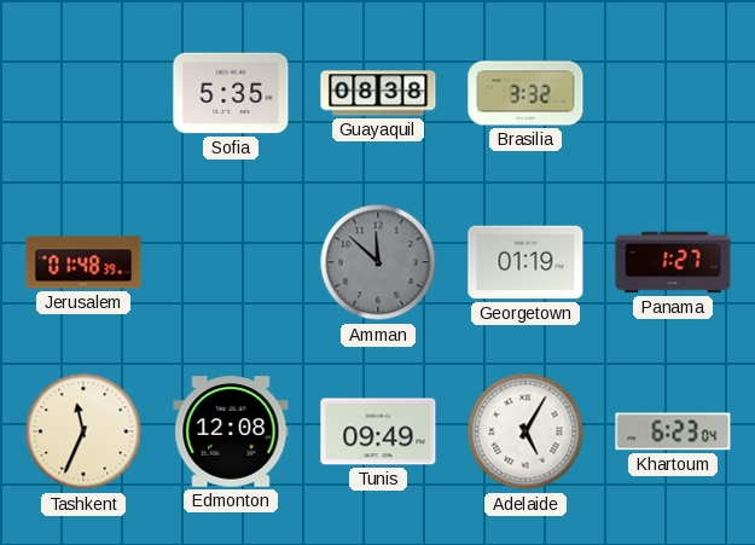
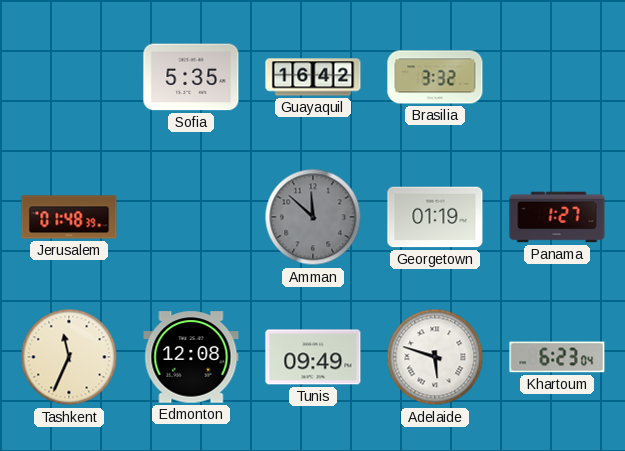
Guayaquil: 08:38 -> 16:42 (313, 77)
Adelaide: 5:05 -> 5:48 (435, 357)
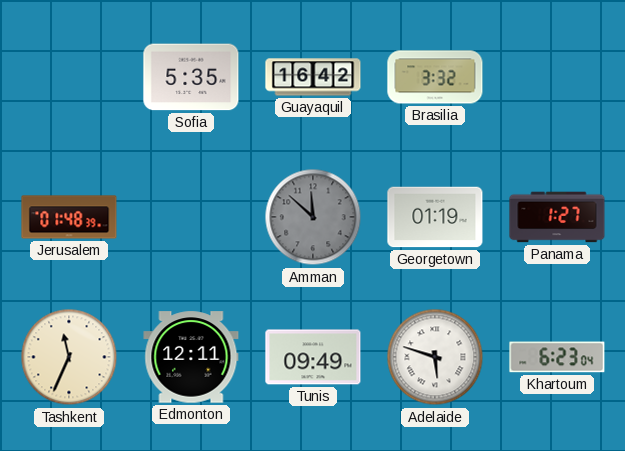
Edmonton: 12:08 -> 12:11 (191, 357)
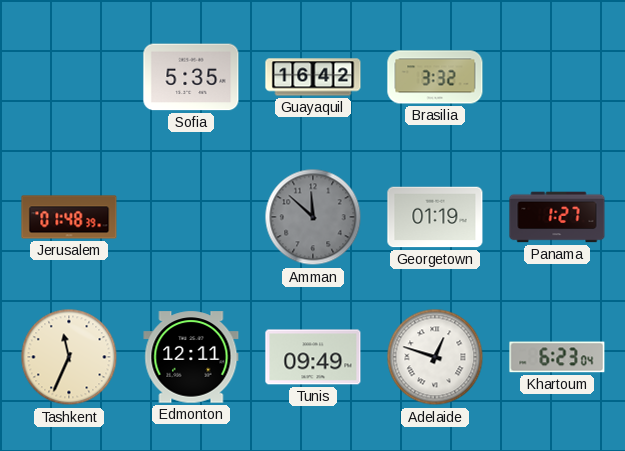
Adelaide: 5:48 -> 12:48 (435, 357)
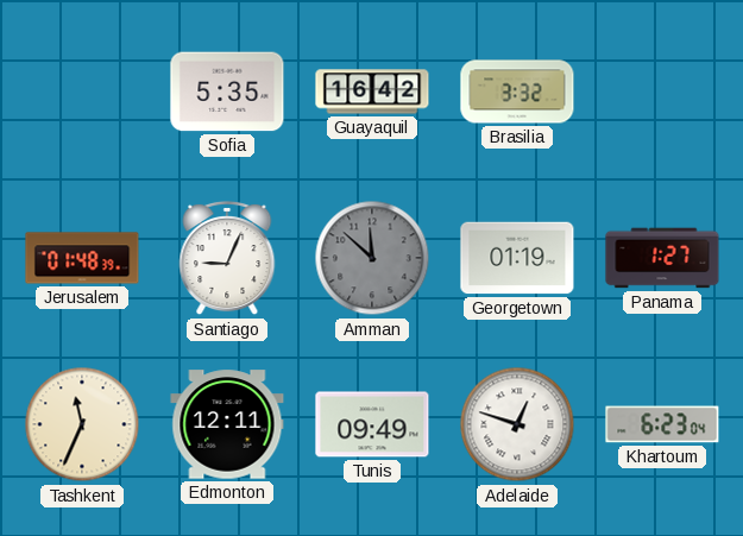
Santiago: none -> 9:04 (227, 258)
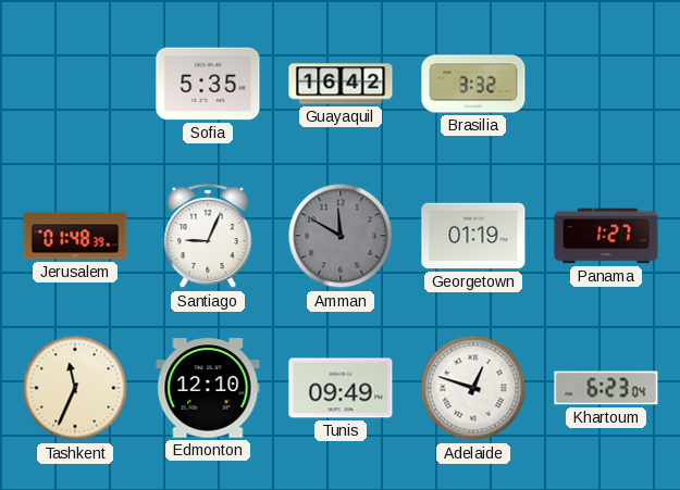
Amman: 11:52 -> 11:50 (341, 236)
Edmonton: 12:11 -> 12:10 (208, 388)
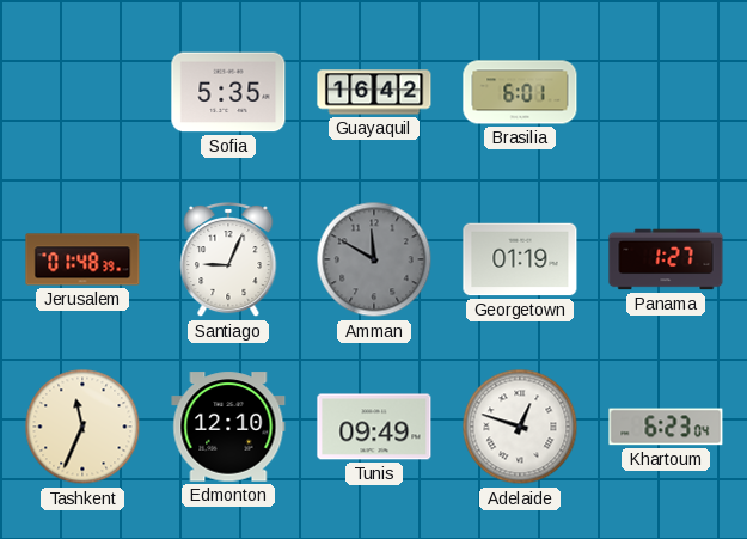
Brasilia: 3:32 -> 6:01 (520, 92)
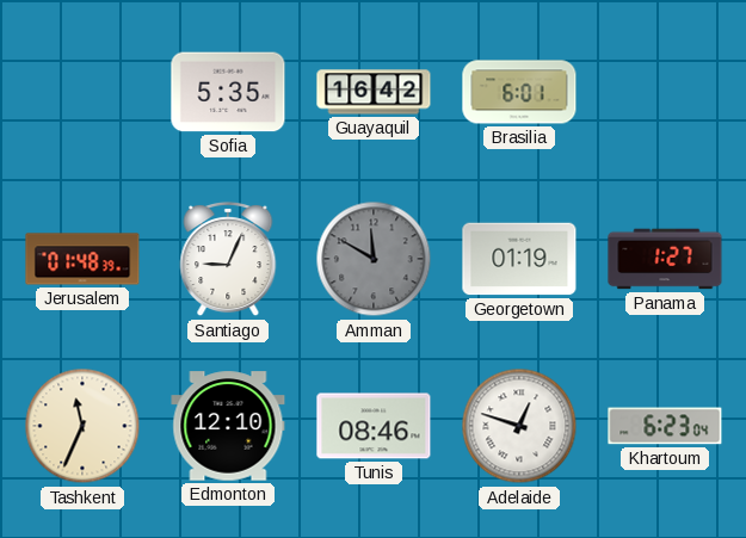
Tunis: 09:49 -> 08:46 (374, 426)
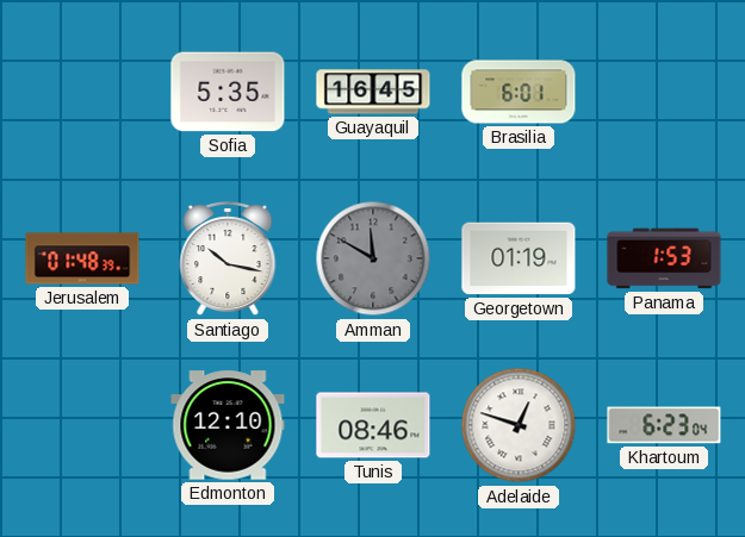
Guayaquil: 16:42 -> 16:45 (373, 92)
Santiago: 9:04 -> 10:17 (228, 258)
Panama: 1:27 -> 1:53 (664, 258)
Tashkent: 11:34 -> none (82, 426)
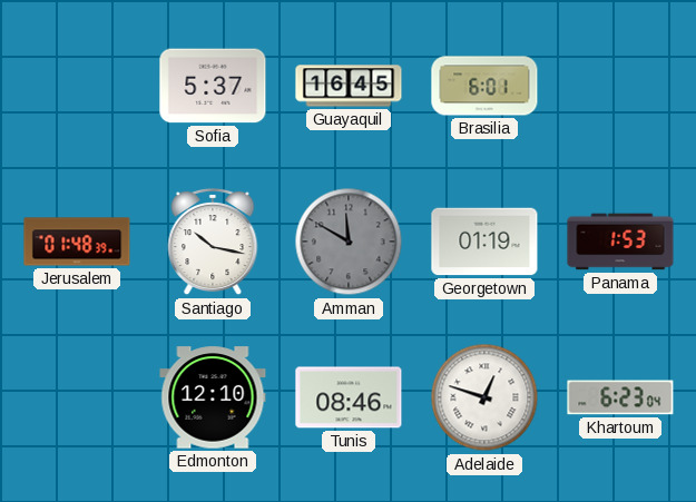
Sofia: 5:35 -> 5:37 (213, 86)
